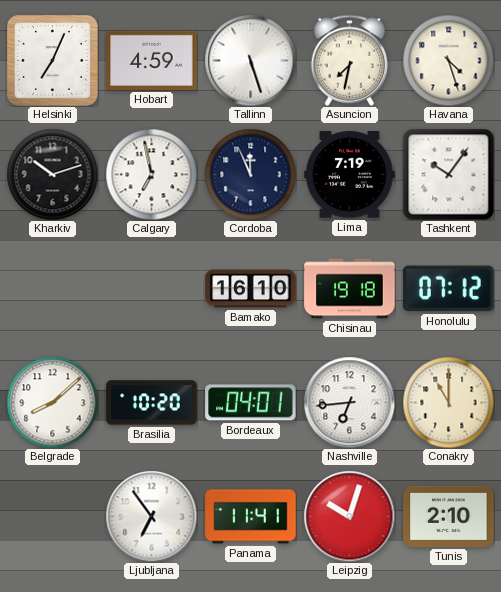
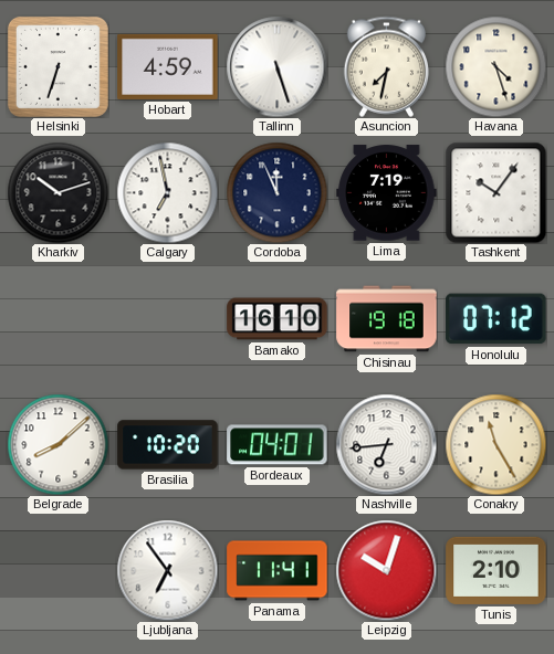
Helsinki: 7:04 -> 6:33 (58, 66)
Conakry: 11:00 -> 11:25 (495, 444)
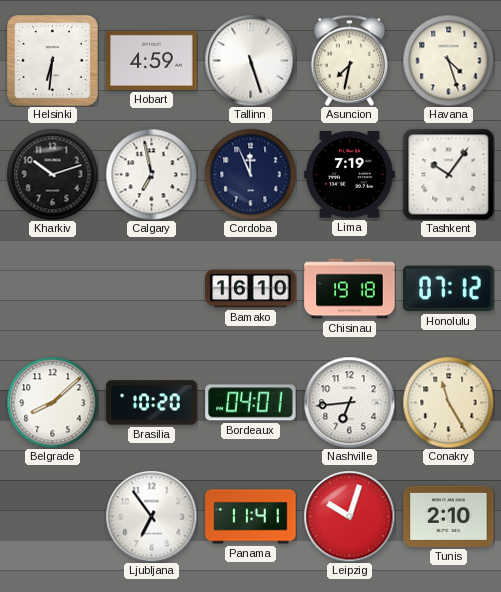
Helsinki: 6:33 -> 6:31 (52, 60)
